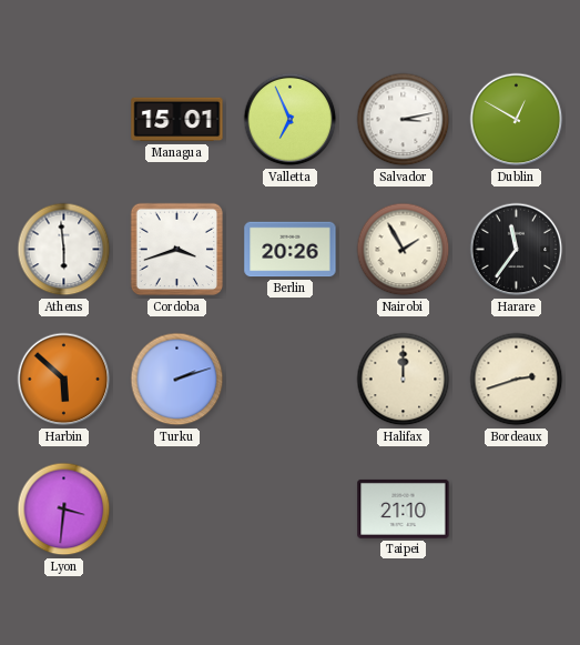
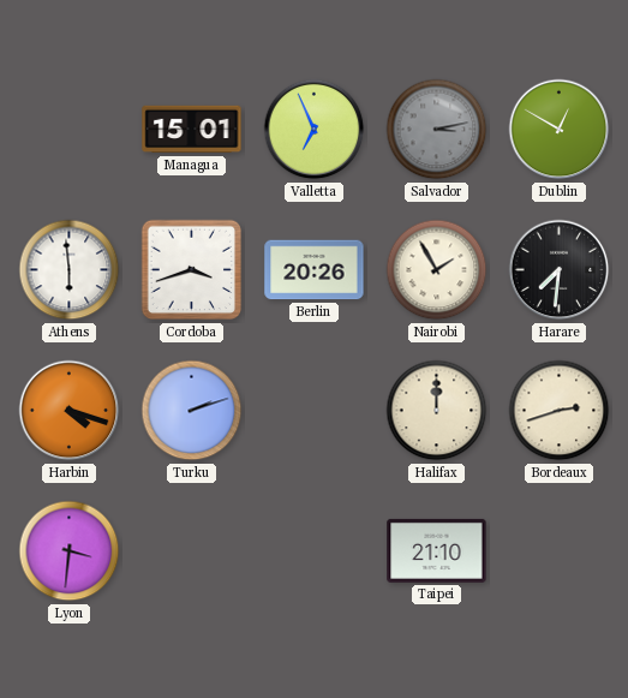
Salvador dial: white -> grey (437, 130)
Harare: 11:36 -> 7:31 (560, 270)
Harbin: 5:52 -> 4:18 (70, 411)
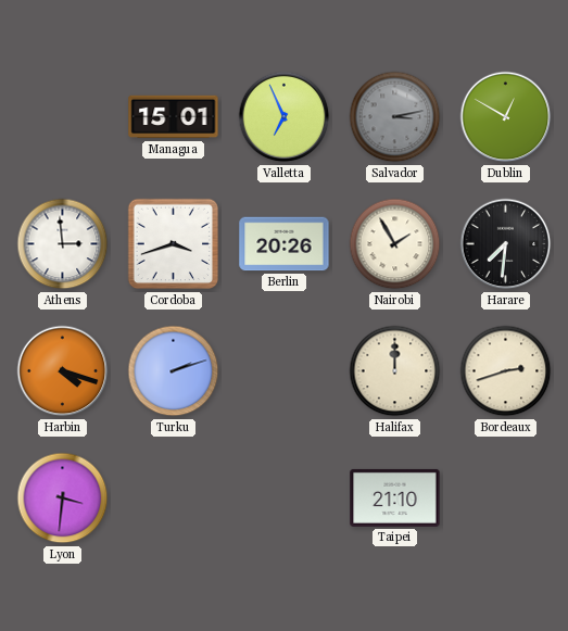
Athens: 5:59 -> 2:59 (63, 244)
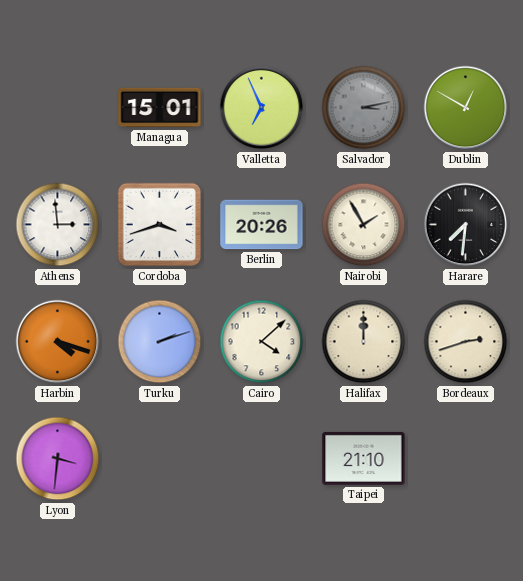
Cairo: none -> 4:08 (262, 342)
